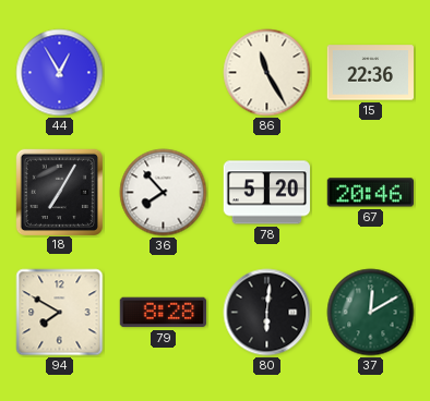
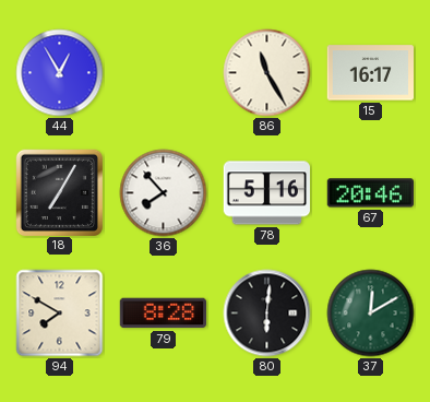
15: 22:36 -> 16:17 (371, 73)
78: 5:20 -> 5:16 (266, 193)
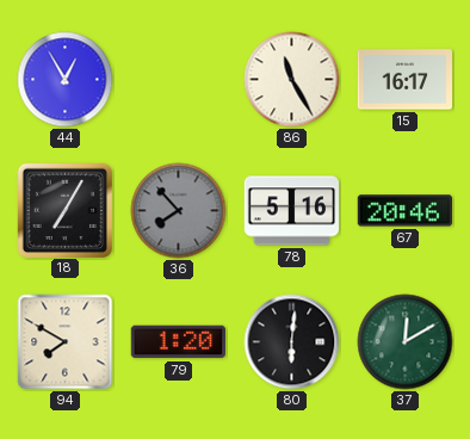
36 dial: white -> grey (179, 211)
79: 8:28 -> 1:20 (178, 342)
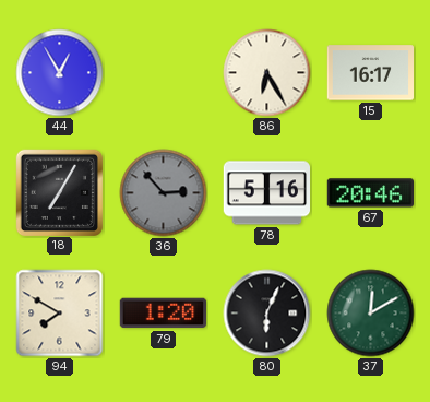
86: 11:25 -> 6:25 (267, 73)
36: 7:53 -> 2:53 (164, 193)
80: 6:01 -> 6:04 (267, 314)
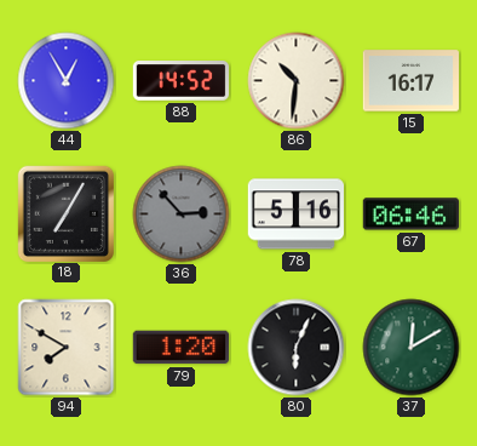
88: none -> 14:52 (182, 81)
86: 6:25 -> 10:31 (297, 81)
67: 20:46 -> 06:46 (410, 215)
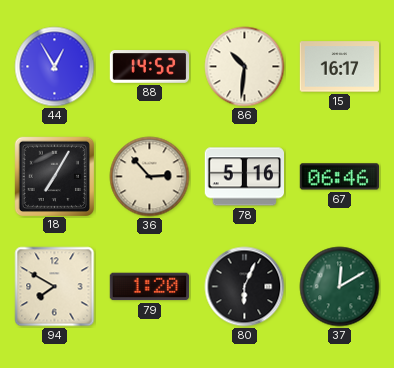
36 dial: grey -> cream (150, 177)
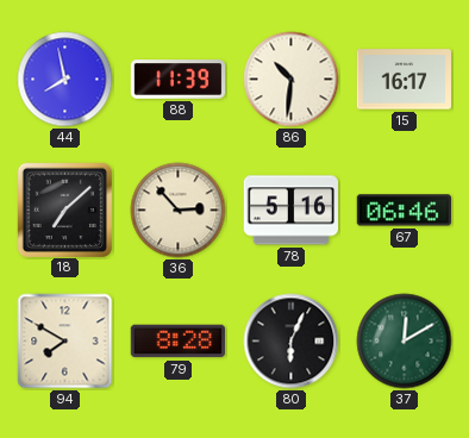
44: 12:55 -> 7:58 (65, 80)
88: 14:52 -> 11:39 (179, 80)
18: 7:05 -> 7:08 (64, 209)
79: 1:20 -> 8:28 (177, 342)
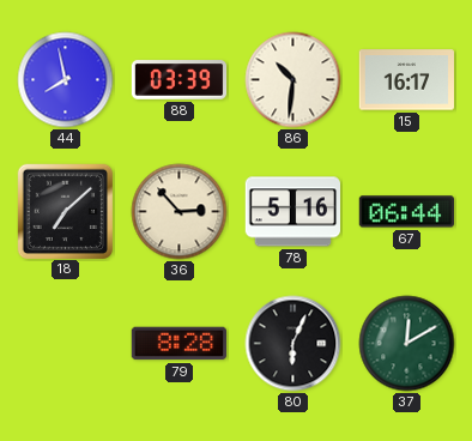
88: 11:39 -> 03:39 (180, 80)
67: 06:46 -> 06:44 (406, 212)
94: 7:50 -> none (65, 342)
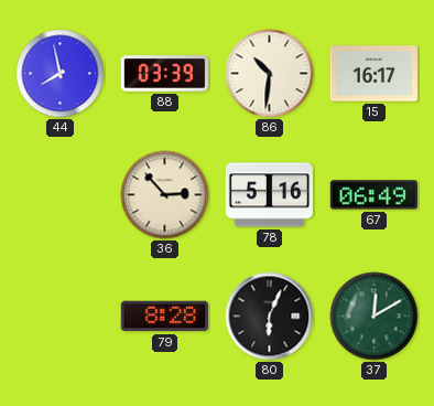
18: 7:08 -> none (65, 211)
67: 06:44 -> 06:49 (373, 195)
